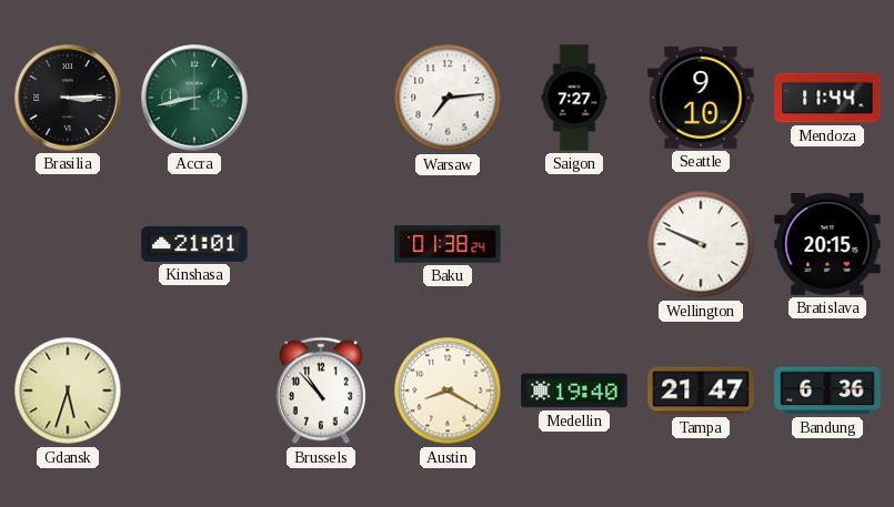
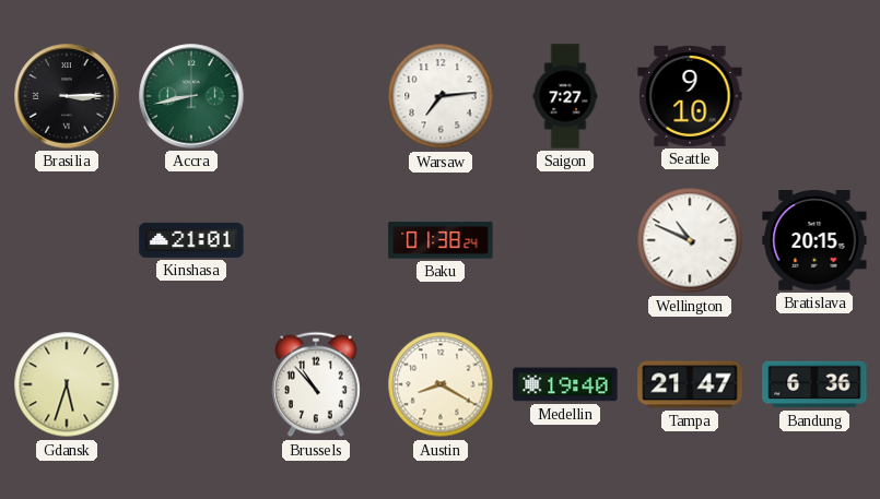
Mendoza: 11:44 -> none (827, 98)
Wellington: 9:49 -> 10:49 (690, 240)
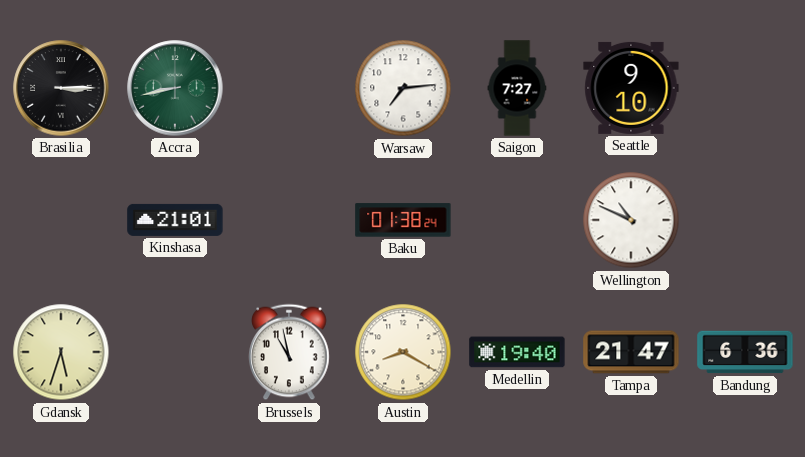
Bratislava: 20:15 -> none (814, 240)
Brussels: 10:53 -> 10:58 (289, 352)
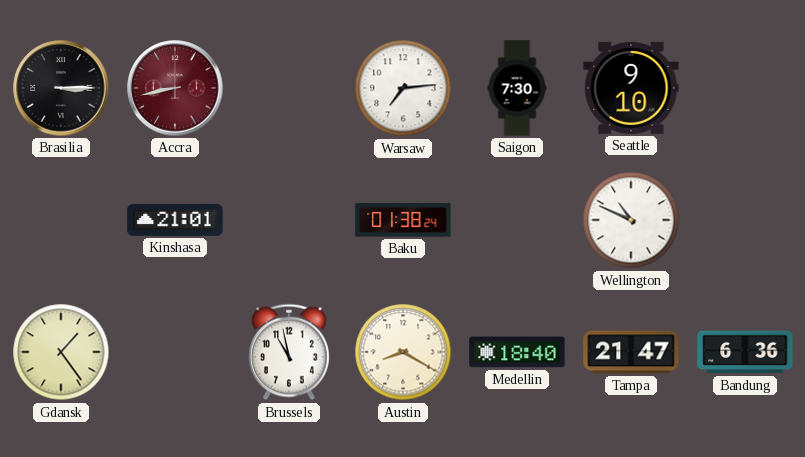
Accra dial: green -> burgundy (175, 88)
Saigon: 7:27 -> 7:30 (517, 88)
Gdansk: 5:33 -> 1:24 (61, 352)
Medellin: 19:40 -> 18:40 (517, 352)
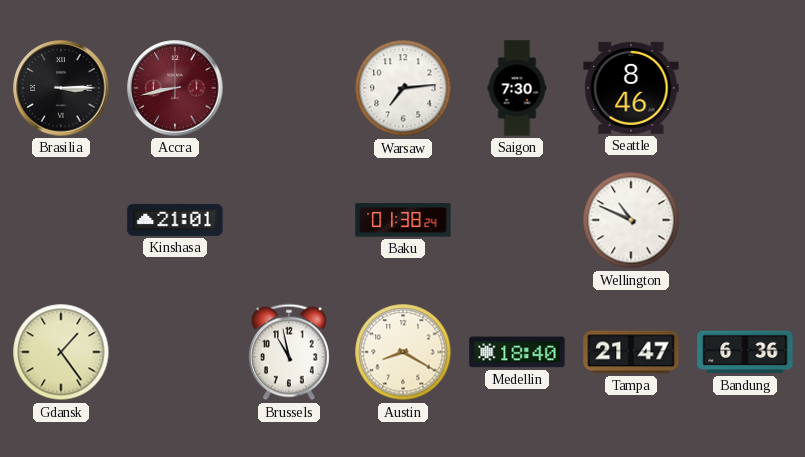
Seattle: 9:10 -> 8:46 (631, 88)
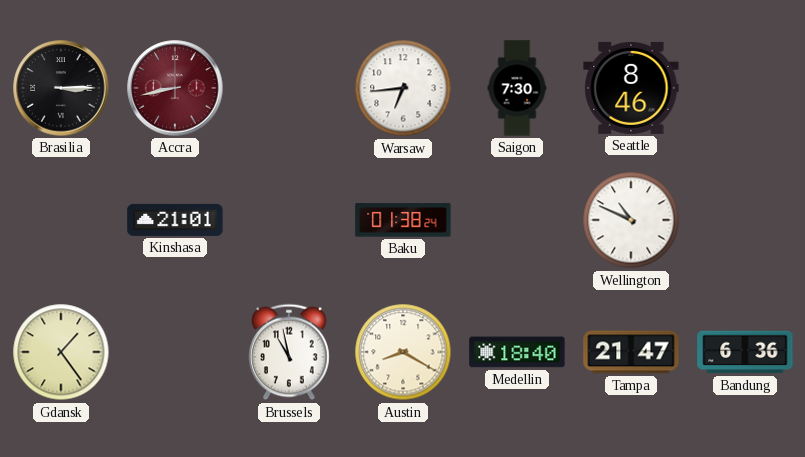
Warsaw: 7:14 -> 6:44 (403, 88)
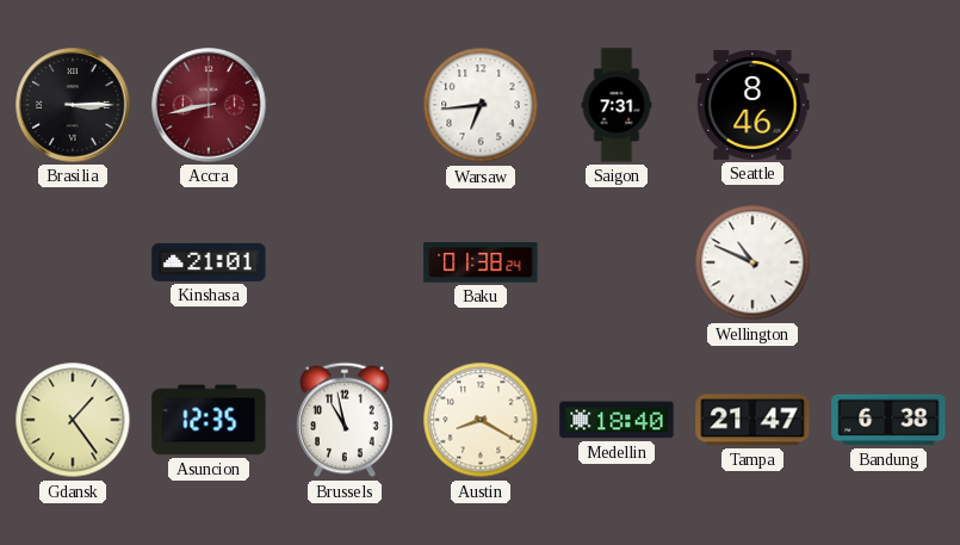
Saigon: 7:30 -> 7:31 (617, 105)
Asuncion: none -> 12:35 (209, 420)
Bandung: 6:36 -> 6:38 (888, 420)
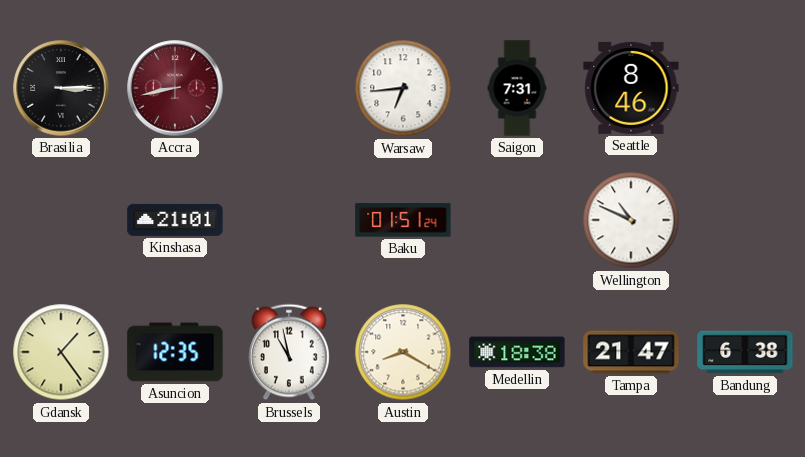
Baku: 01:38 -> 01:51 (403, 220)
Medellin: 18:40 -> 18:38 (517, 352)
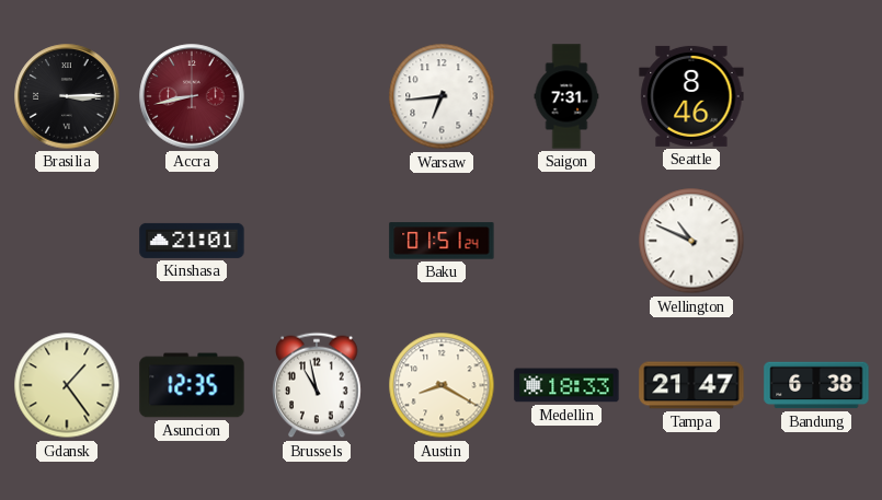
Medellin: 18:38 -> 18:33 (566, 385)
